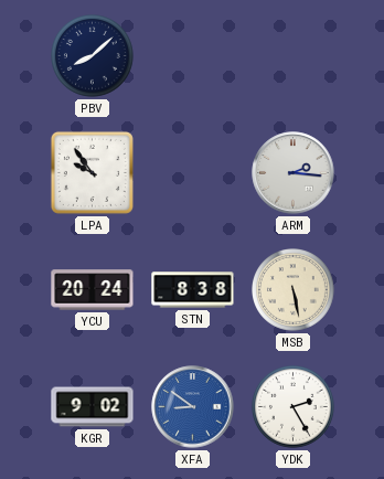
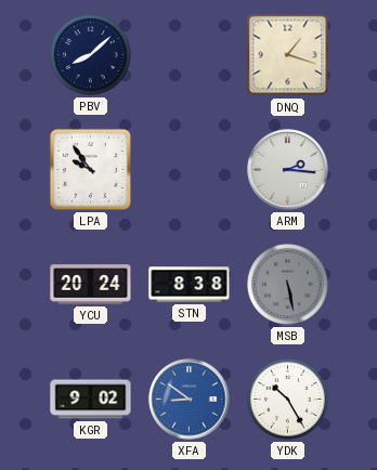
DNQ: none -> 1:18 (288, 55)
MSB dial: cream -> grey (288, 285)
YDK: 2:25 -> 10:25 (288, 400)
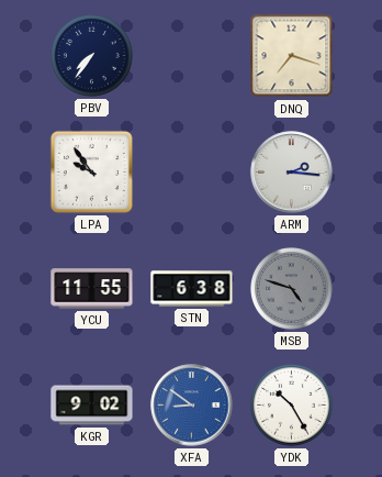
PBV: 8:08 -> 7:36 (92, 56)
DNQ: 1:18 -> 7:18 (292, 56)
YCU: 20:24 -> 11:55 (92, 289)
STN: 8:38 -> 6:38 (192, 289)
MSB: 5:28 -> 4:48 (292, 289)
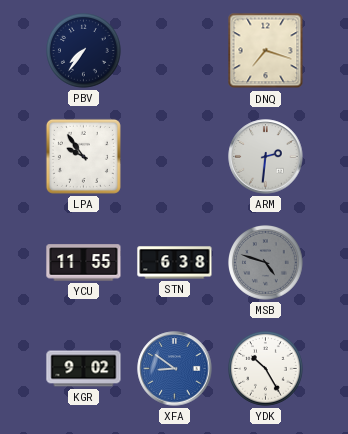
ARM: 2:16 -> 2:31 (266, 157)
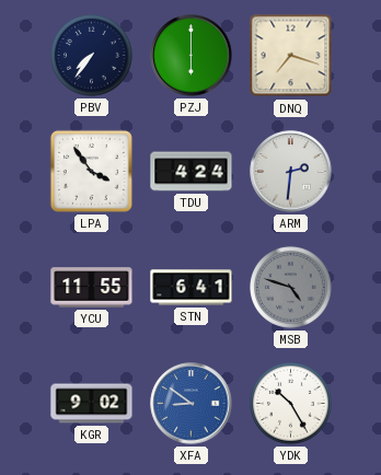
PZJ: none -> 6:00 (192, 56)
LPA: 9:54 -> 3:54 (91, 171)
TDU: none -> 4:24 (192, 172)
STN: 6:38 -> 6:41 (192, 288)
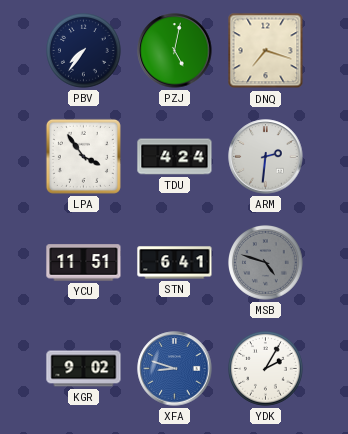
PZJ: 6:00 -> 5:02 (175, 51)
YCU: 11:55 -> 11:51 (84, 263)
XFA: 8:51 -> 8:48 (175, 369)
YDK: 10:25 -> 2:05 (266, 369)
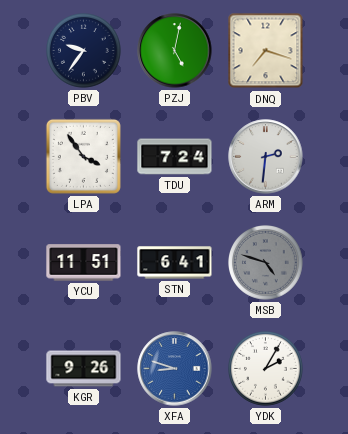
PBV: 7:36 -> 9:36 (84, 51)
TDU: 4:24 -> 7:24 (175, 157)
KGR: 9:02 -> 9:26 (84, 369)
